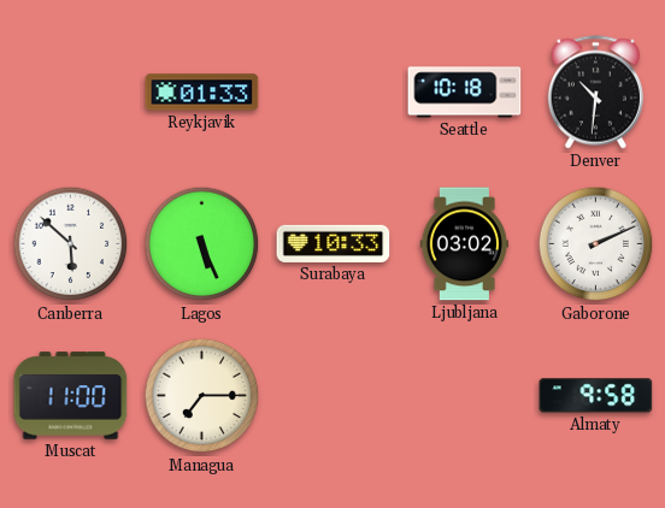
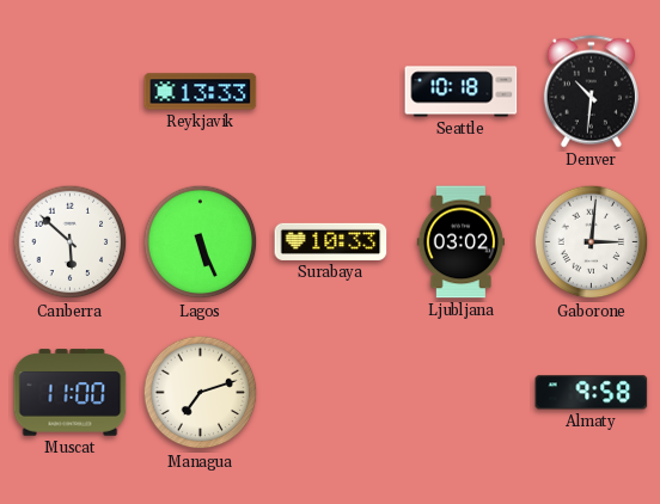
Reykjavik: 01:33 -> 13:33 (201, 92)
Gaborone: 2:11 -> 3:01 (592, 242)
Managua: 7:15 -> 7:12 (201, 393)
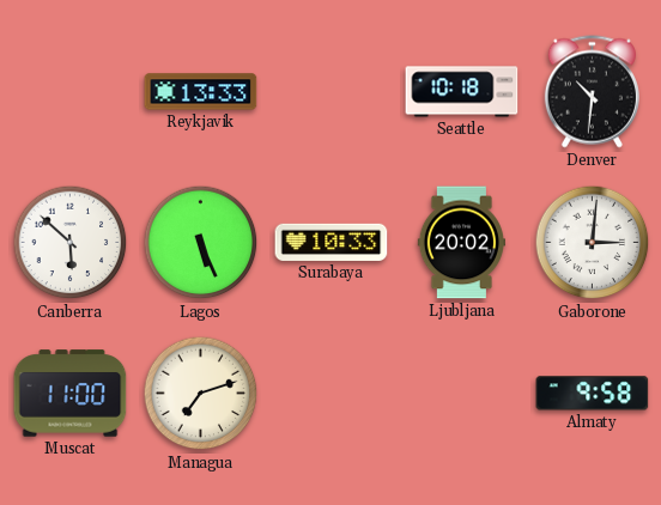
Ljubljana: 03:02 -> 20:02 (461, 243)
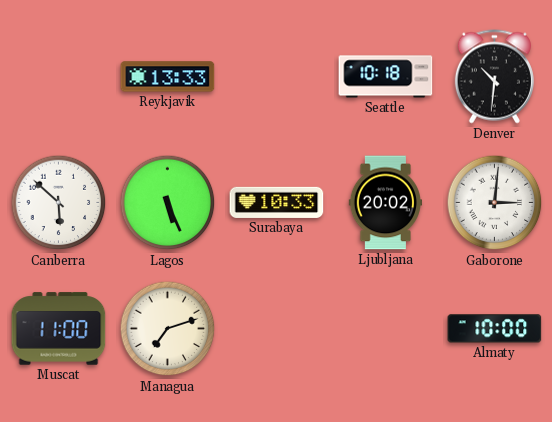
Almaty: 9:58 -> 10:00 (495, 329)
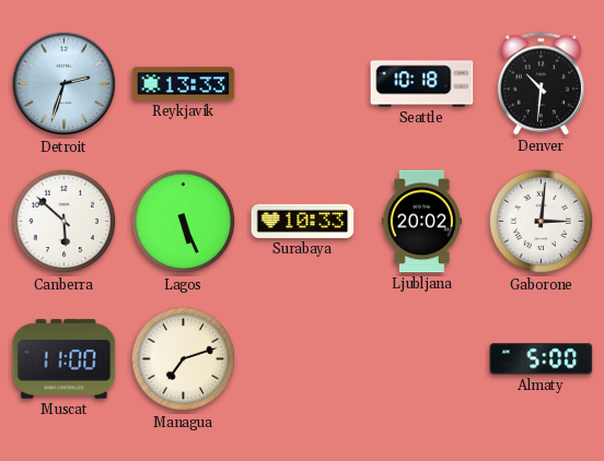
Detroit: none -> 2:33 (65, 84)
Almaty: 10:00 -> 5:00 (542, 359)
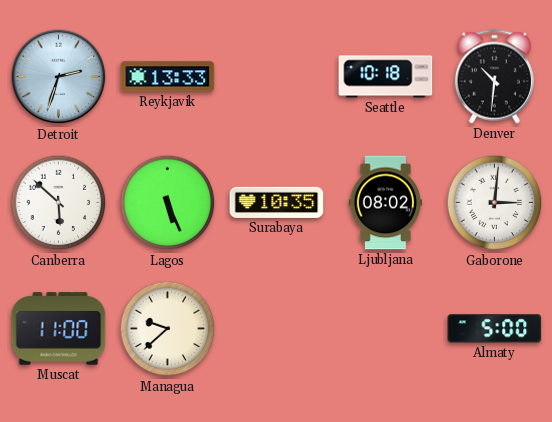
Surabaya: 10:33 -> 10:35 (277, 202)
Ljubljana: 20:02 -> 08:02 (385, 203)
Managua: 7:12 -> 9:38 (168, 329)
